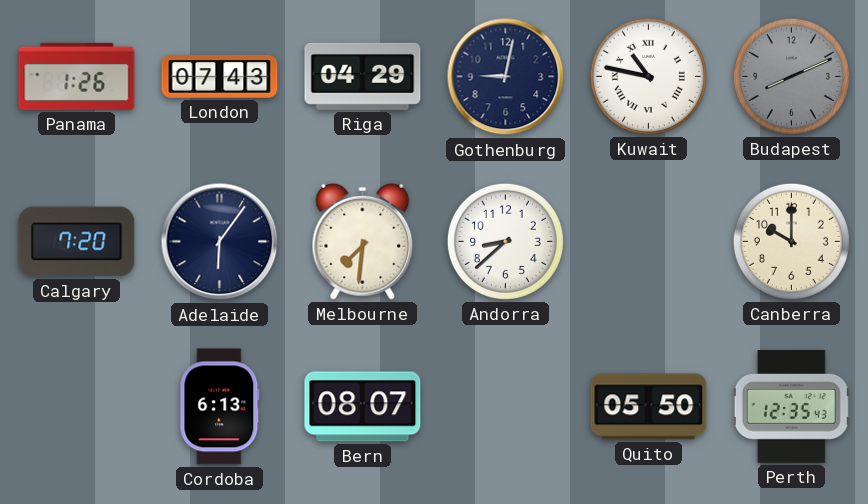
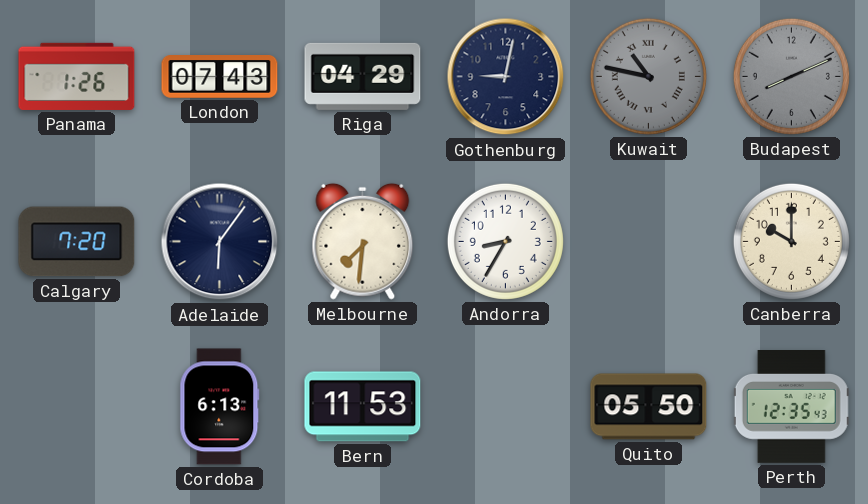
Kuwait dial: white -> grey (648, 76)
Andorra: 8:38 -> 8:35 (505, 241)
Bern: 08:07 -> 11:53 (363, 407)
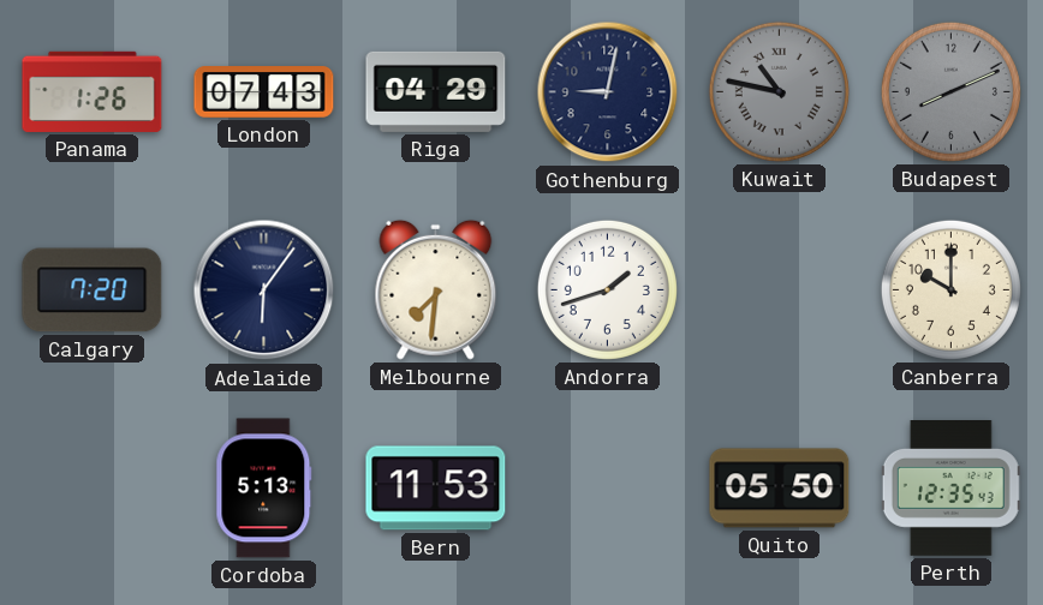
Andorra: 8:35 -> 1:42 (607, 289)
Cordoba: 6:13 -> 5:13 (264, 489)
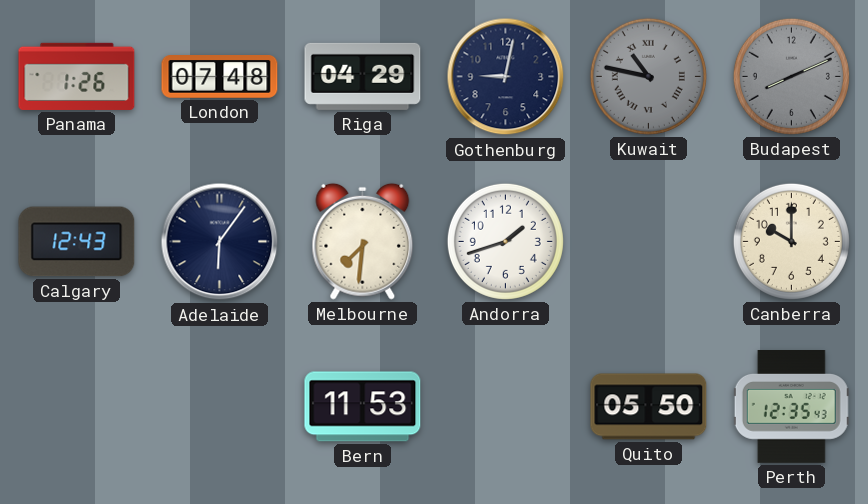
London: 07:43 -> 07:48 (220, 77)
Calgary: 7:20 -> 12:43 (77, 242)
Cordoba: 5:13 -> none (264, 489)
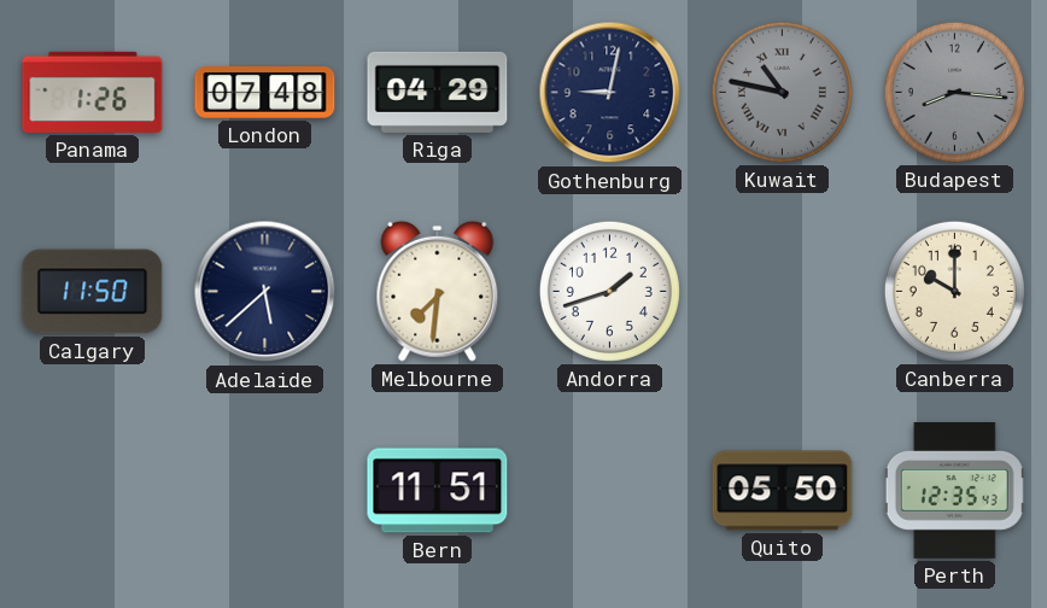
Budapest: 8:11 -> 8:16 (954, 92)
Calgary: 12:43 -> 11:50 (93, 292)
Adelaide: 6:06 -> 5:38 (265, 292)
Bern: 11:53 -> 11:51 (438, 491)
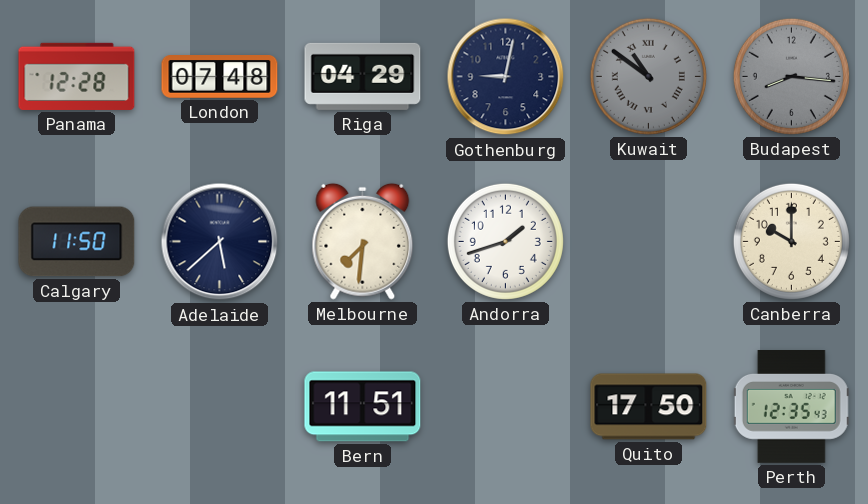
Panama: 1:26 -> 12:28 (77, 76)
Kuwait: 10:47 -> 10:51 (648, 76)
Quito: 05:50 -> 17:50 (649, 407)
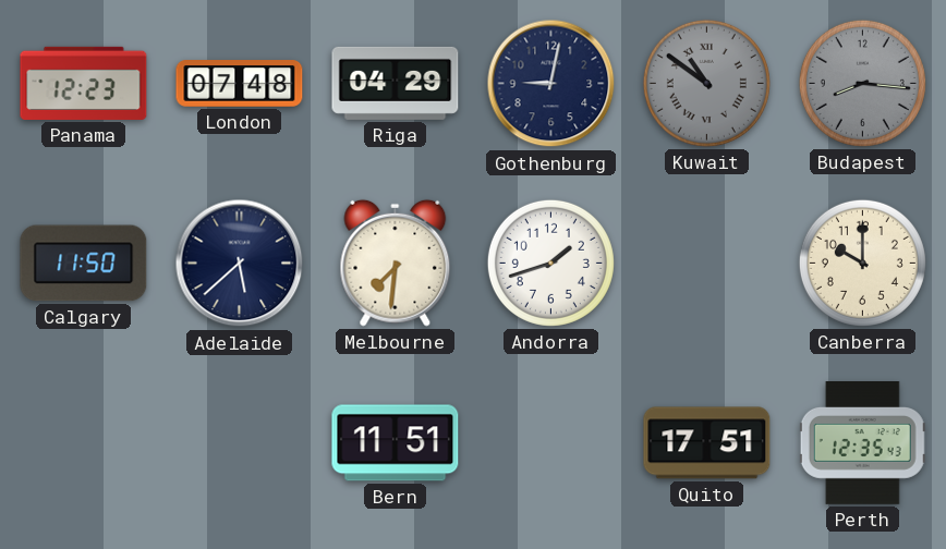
Panama: 12:28 -> 12:23 (84, 83)
Quito: 17:50 -> 17:51 (707, 443)
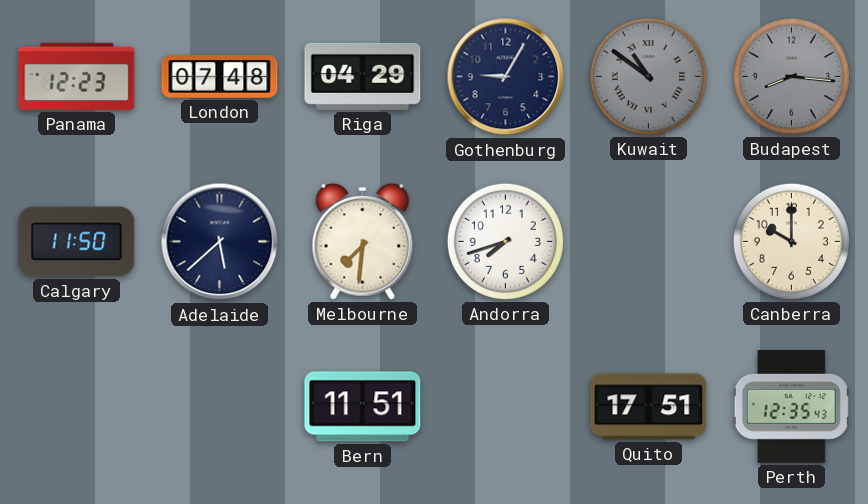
Gothenburg: 9:02 -> 9:05 (506, 77)
Andorra: 1:42 -> 7:42 (505, 241)
